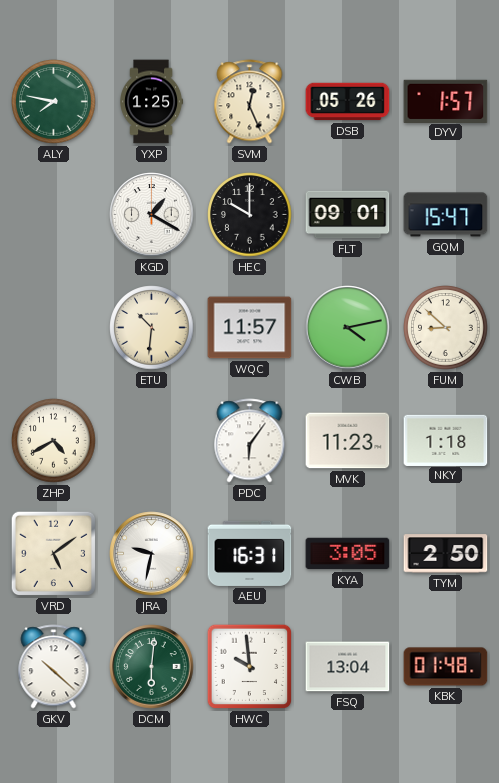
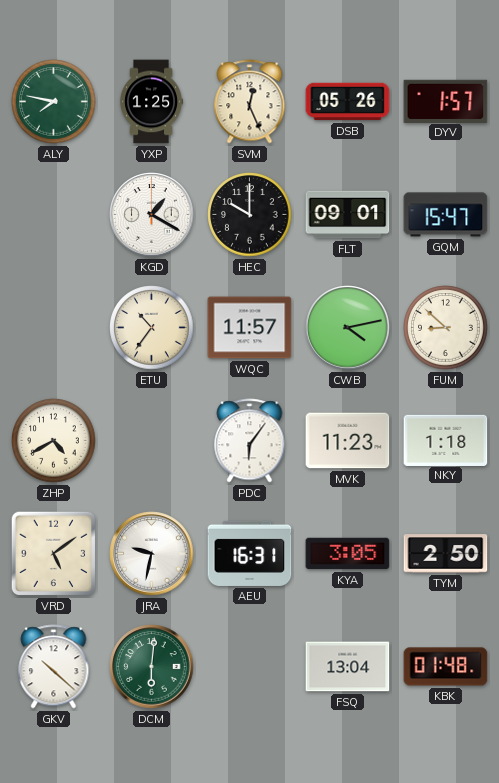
ETU: 10:31 -> 10:36 (152, 328)
HWC: 9:59 -> none (250, 667)
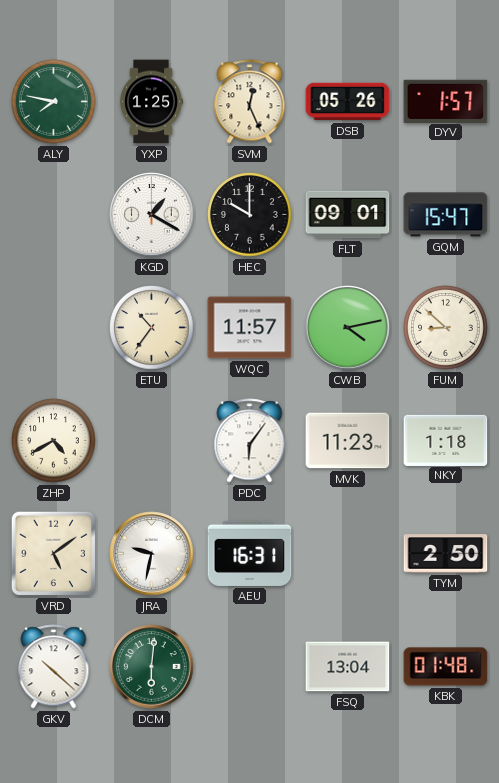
KYA: 3:05 -> none (348, 554)
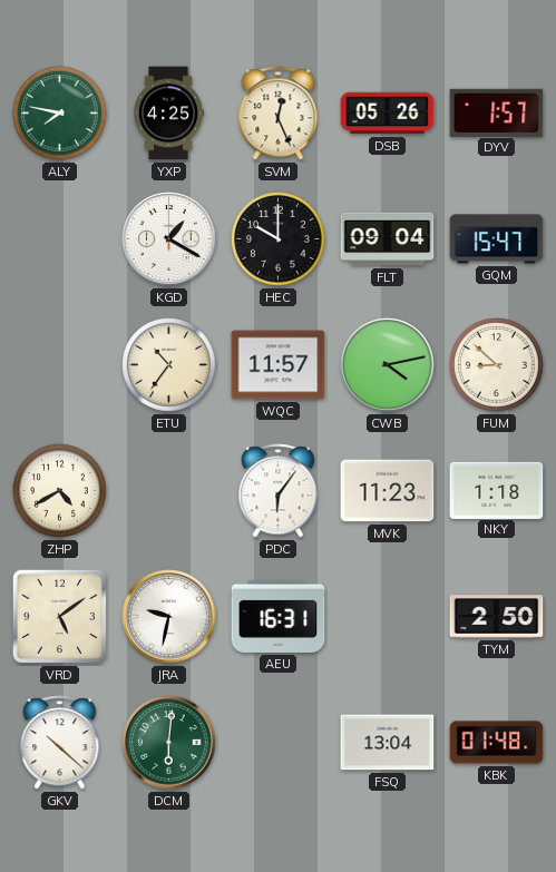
YXP: 1:25 -> 4:25 (169, 114)
FLT: 09:01 -> 09:04 (388, 239)
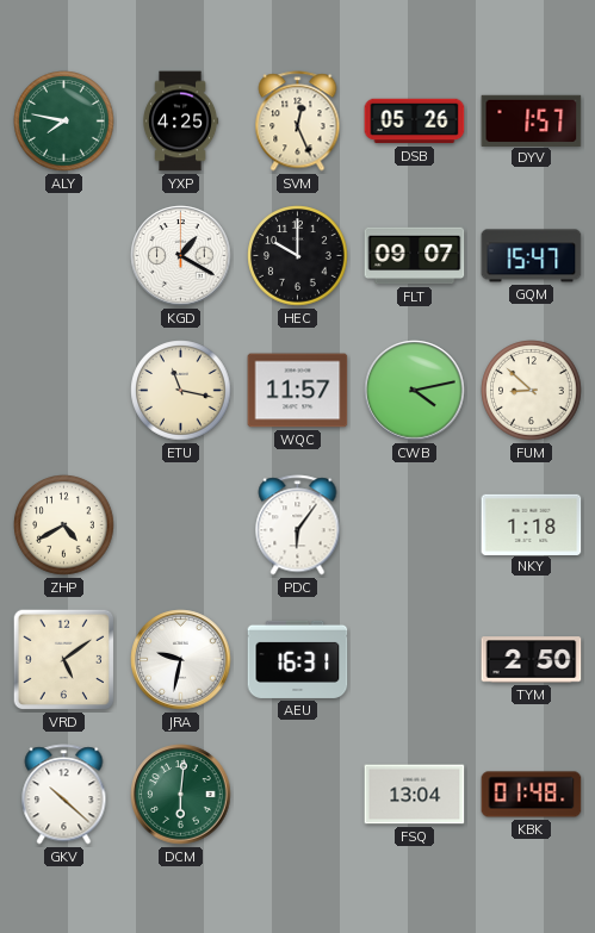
FLT: 09:04 -> 09:07 (415, 256)
ETU: 10:36 -> 11:17 (181, 391)
MVK: 11:23 -> none (388, 491)
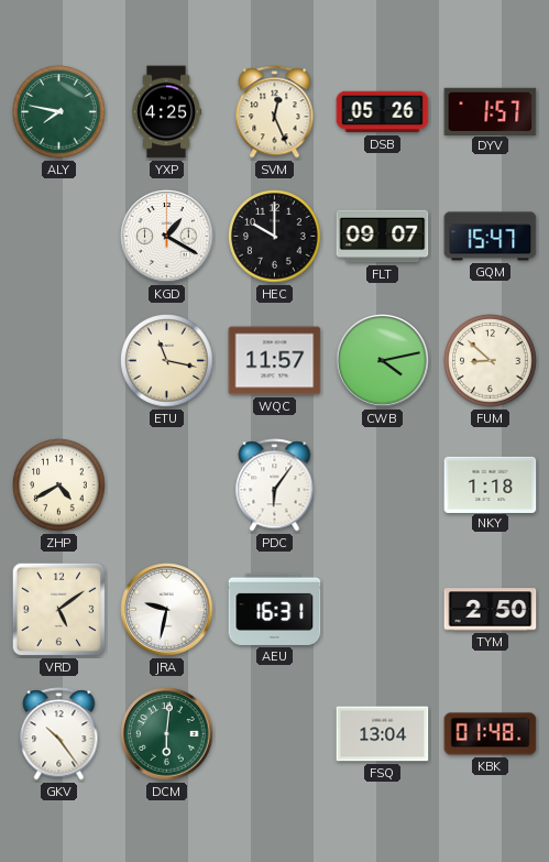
GKV: 10:22 -> 10:24 (59, 734)
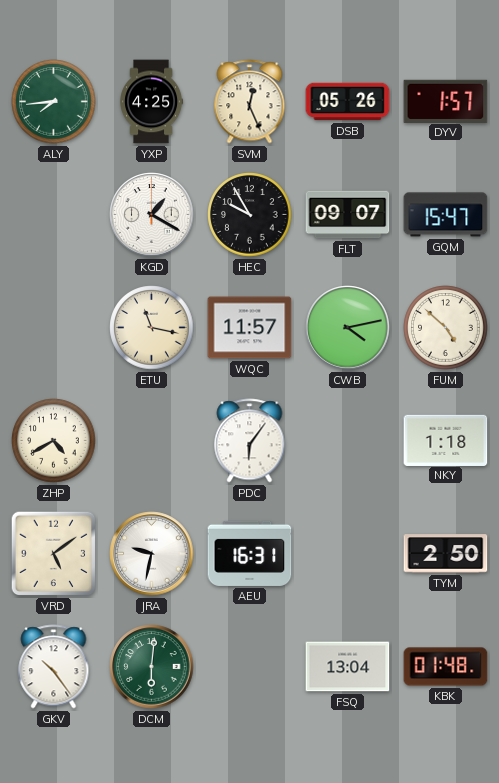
ALY: 7:47 -> 7:44 (54, 102)
HEC: 10:00 -> 9:55 (250, 215)
FUM: 8:52 -> 4:52 (446, 328)
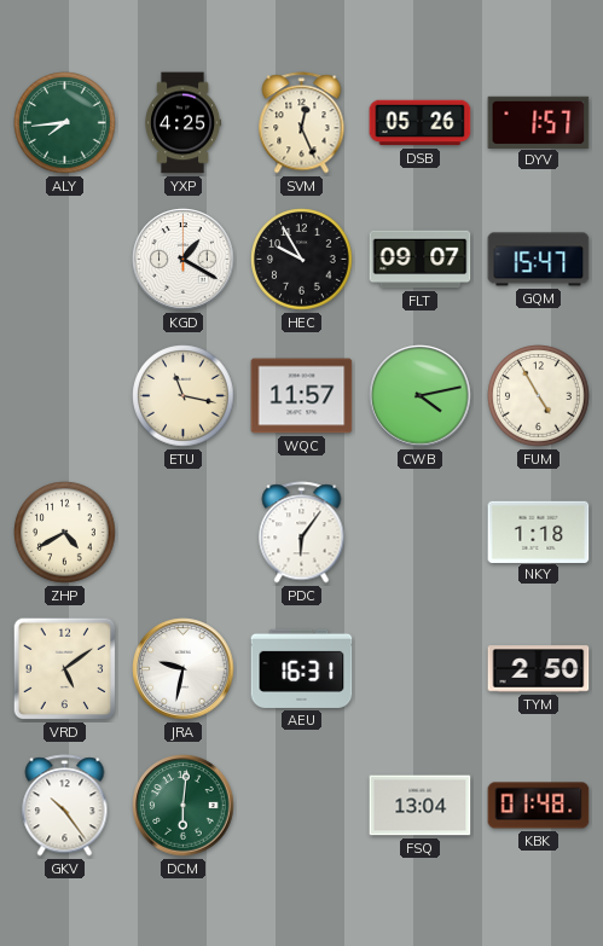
FUM: 4:52 -> 4:55 (539, 396)
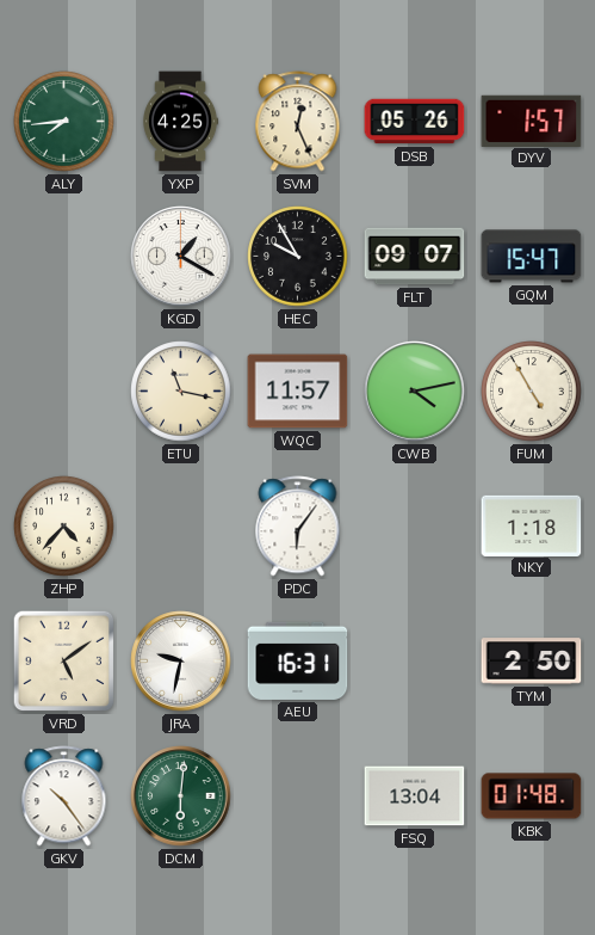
ZHP: 4:40 -> 4:37 (64, 527)
